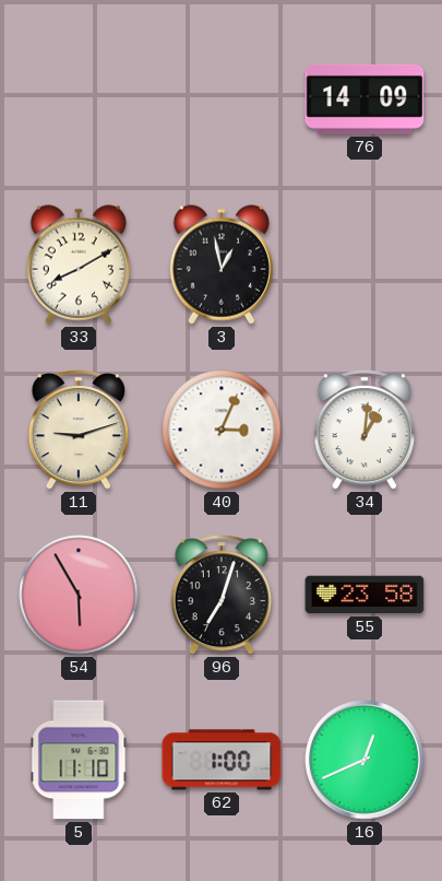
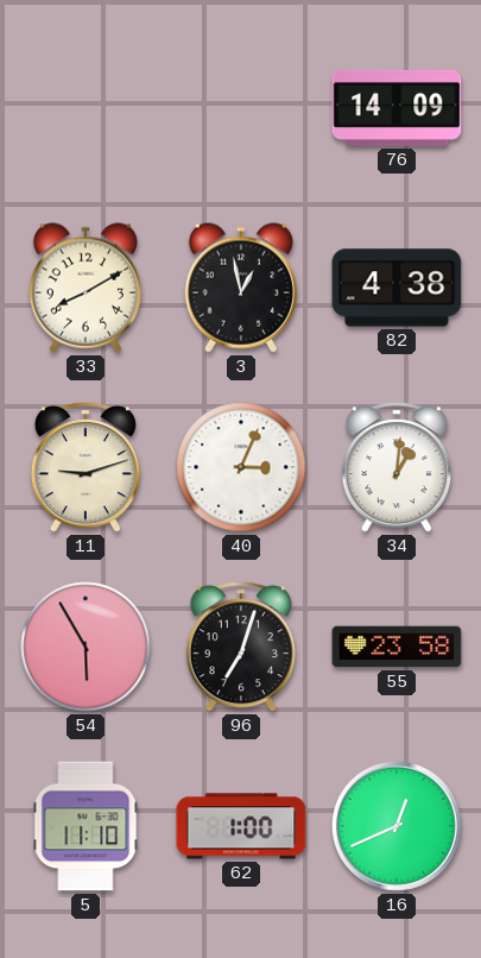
82: none -> 4:38 (397, 288)
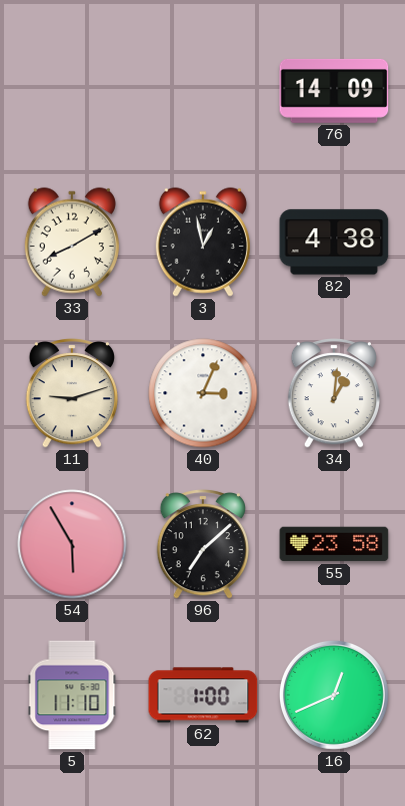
96: 7:03 -> 7:08 (203, 544)
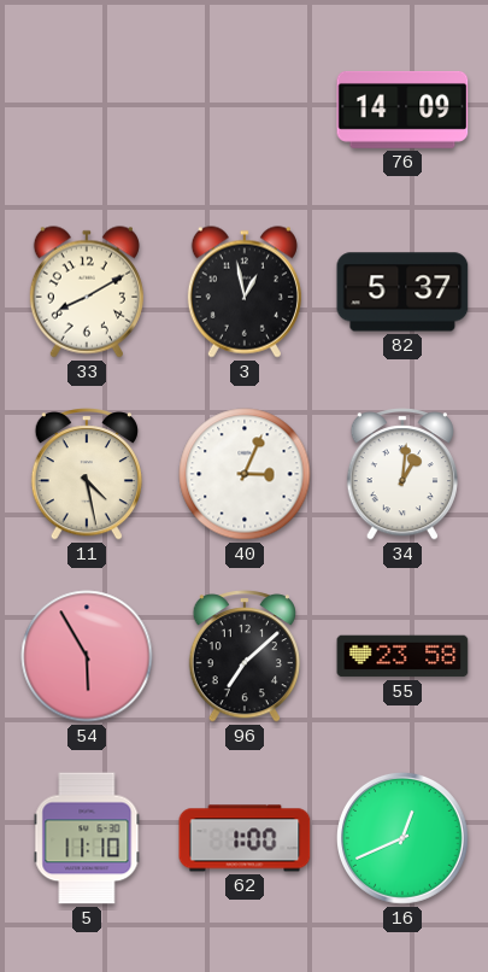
82: 4:38 -> 5:37 (402, 292)
11: 9:12 -> 4:28 (87, 474)
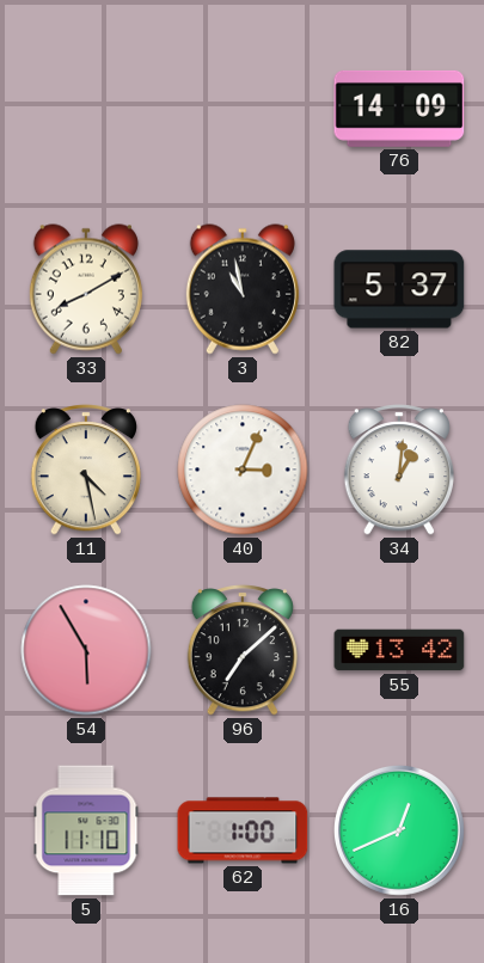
3: 12:58 -> 10:58 (243, 289)
55: 23:58 -> 13:42 (399, 650)
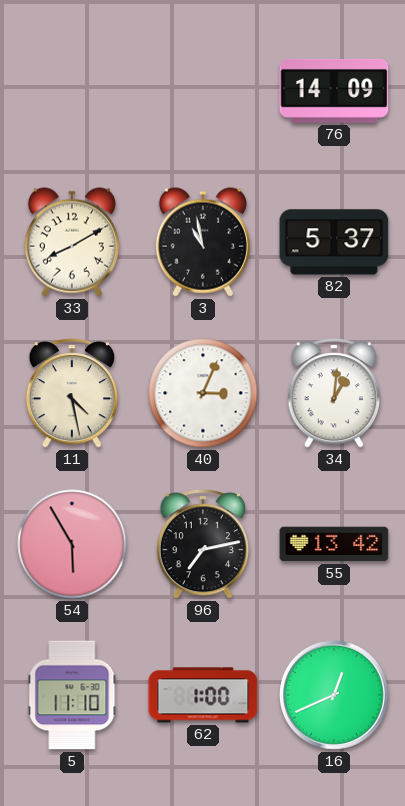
96: 7:08 -> 7:13 (203, 544)
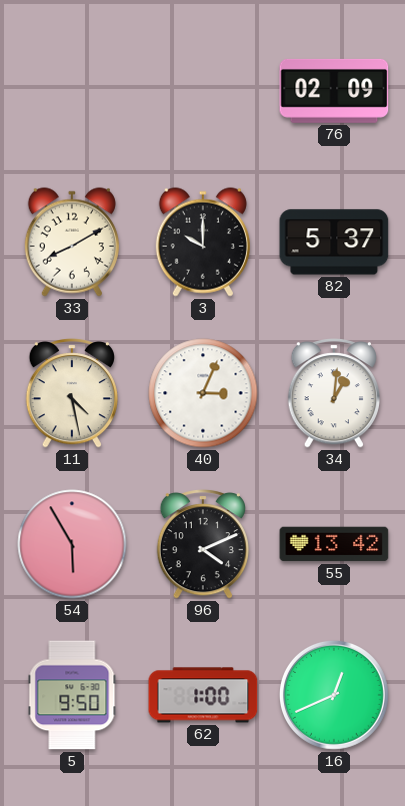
76: 14:09 -> 02:09 (334, 91)
3: 10:58 -> 10:00 (203, 242)
96: 7:13 -> 4:11 (203, 544)
5: 11:10 -> 9:50 (72, 695)
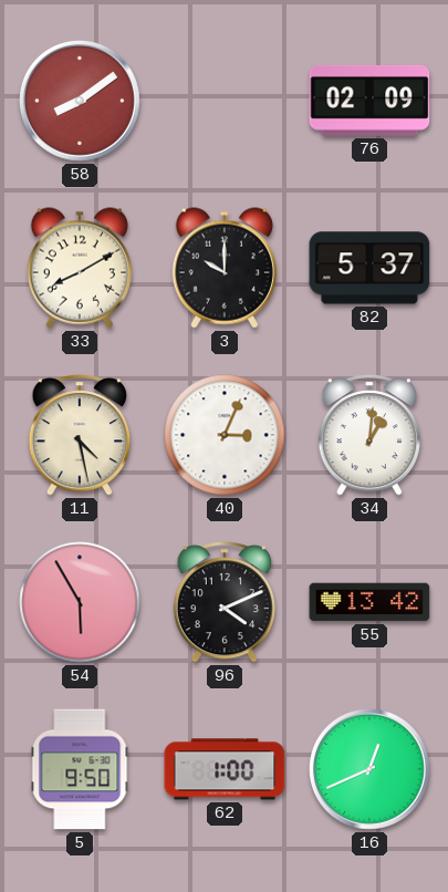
58: none -> 8:09 (80, 101)
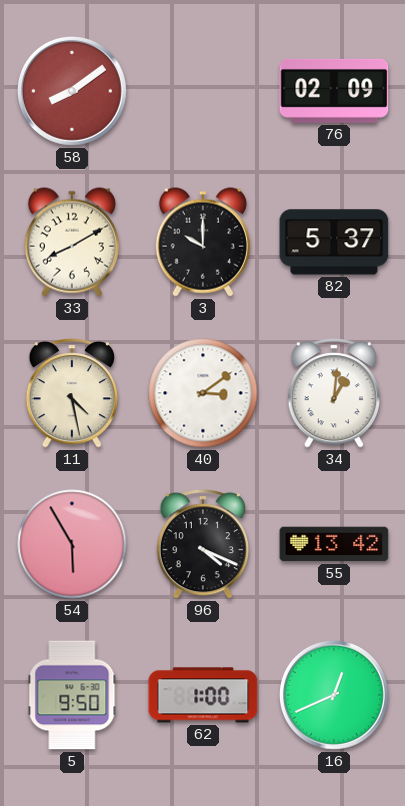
40: 3:04 -> 3:09 (203, 393)
96: 4:11 -> 4:19 (203, 544)
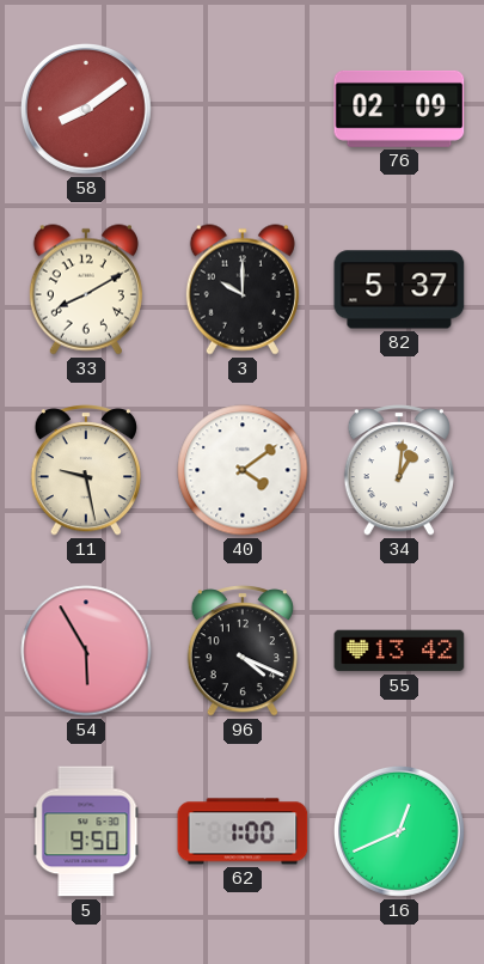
11: 4:28 -> 9:28 (86, 470)
40: 3:09 -> 4:09 (243, 470)
